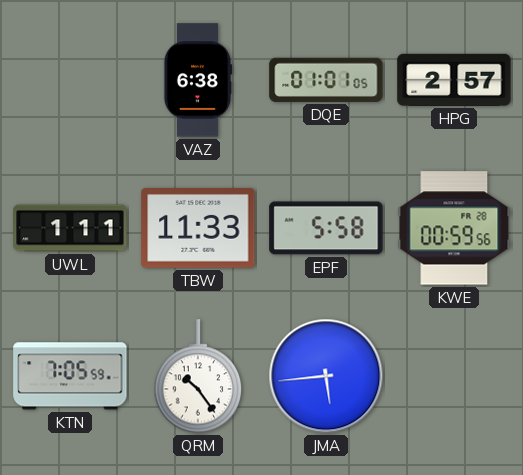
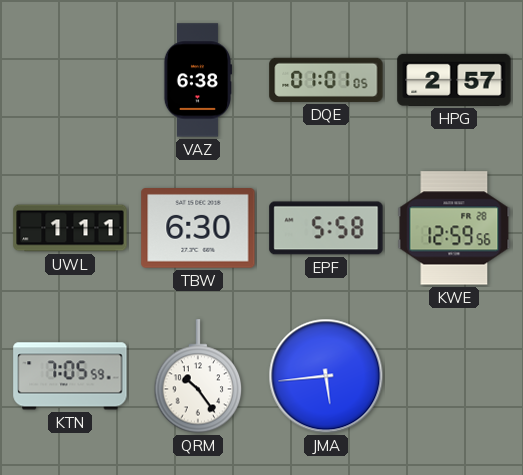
TBW: 11:33 -> 6:30 (198, 229)
KWE: 00:59 -> 12:59 (454, 228)
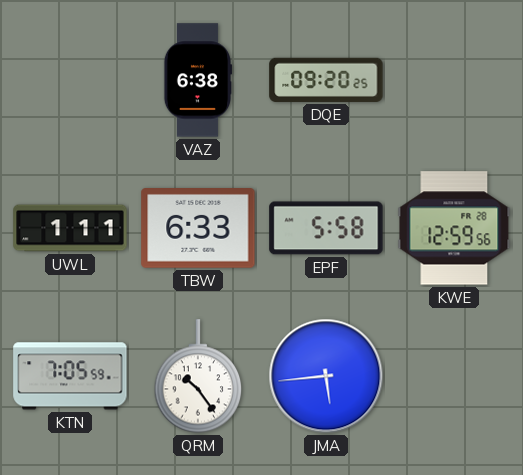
DQE: 01:01 -> 09:20 (326, 80)
HPG: 2:57 -> none (454, 80)
TBW: 6:30 -> 6:33 (198, 229)
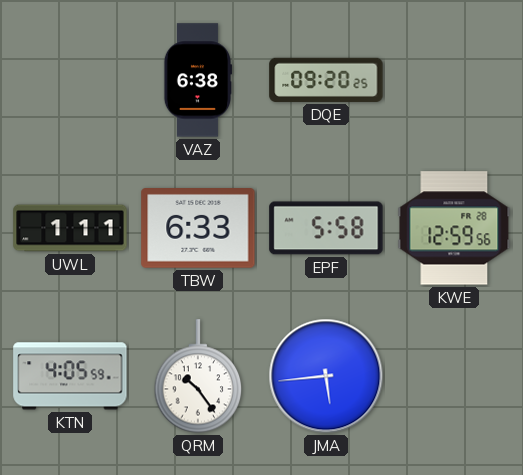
KTN: 7:05 -> 4:05 (70, 376)
